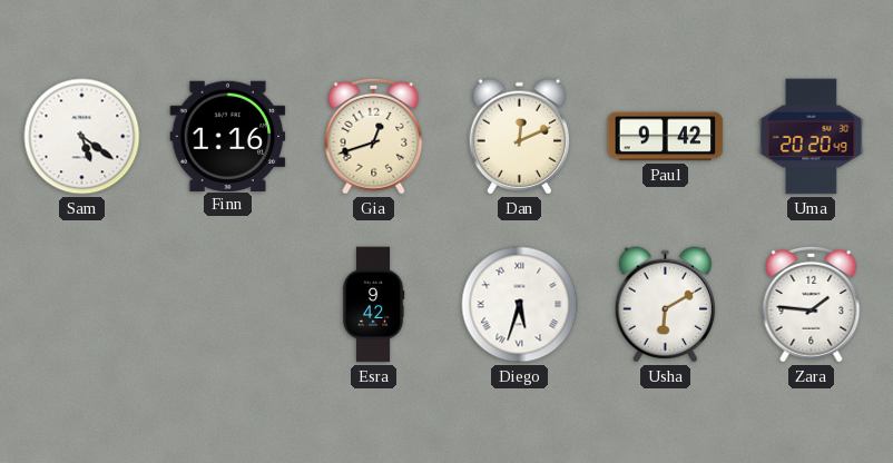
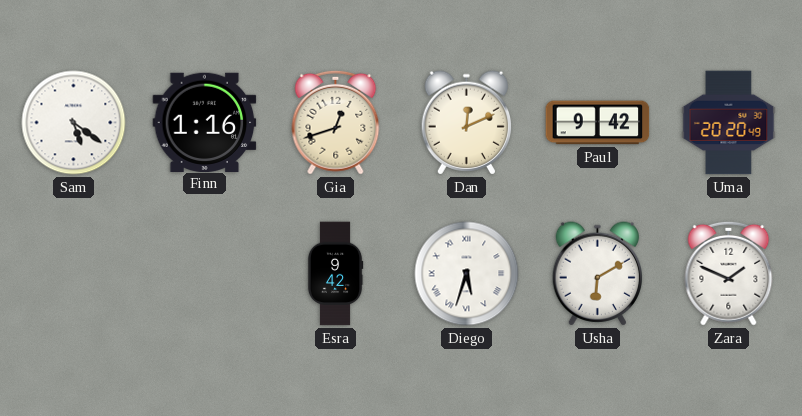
Zara: 1:46 -> 1:49 (729, 273)
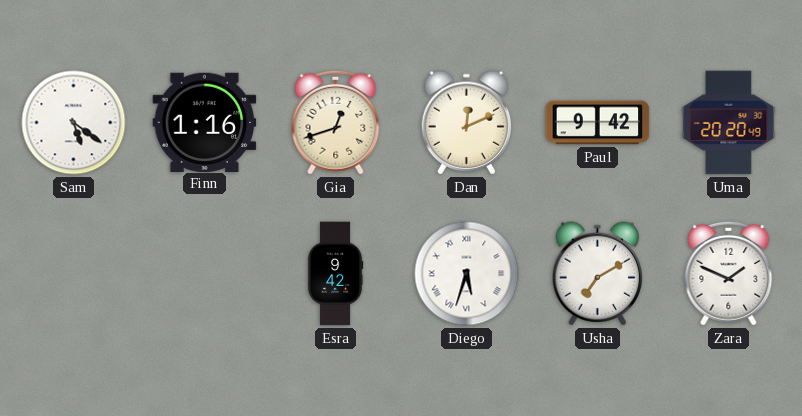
Usha: 6:10 -> 7:10 (598, 274)
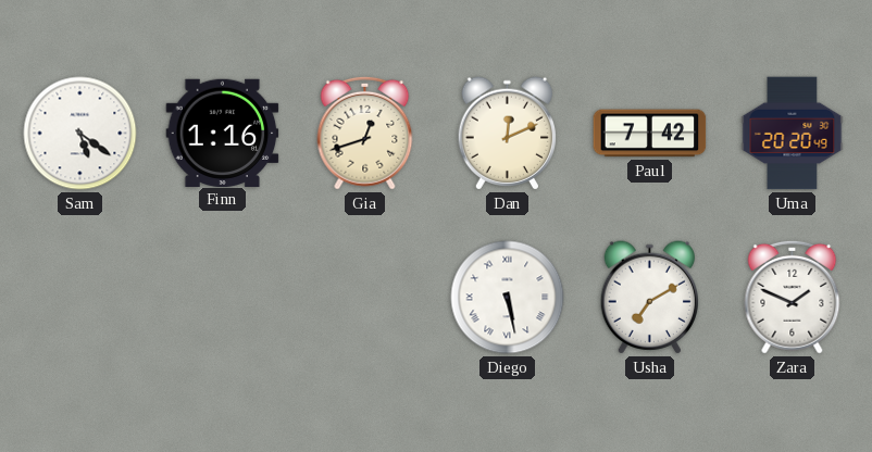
Paul: 9:42 -> 7:42 (650, 134)
Esra: 9:42 -> none (335, 274)
Diego: 5:33 -> 5:28 (508, 298)
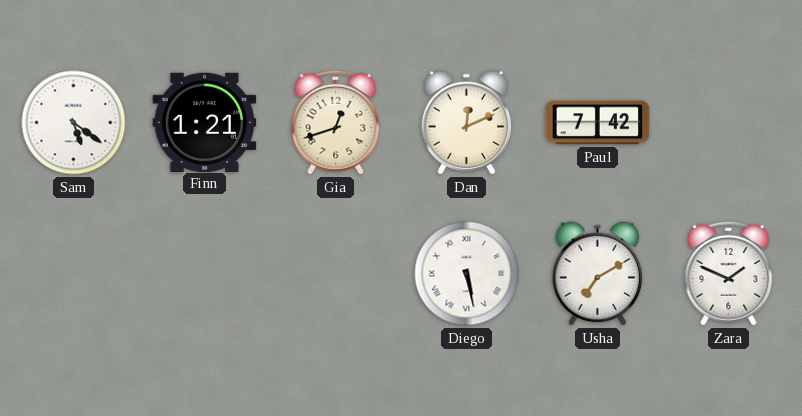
Finn: 1:16 -> 1:21 (205, 122)
Uma: 20:20 -> none (793, 134)
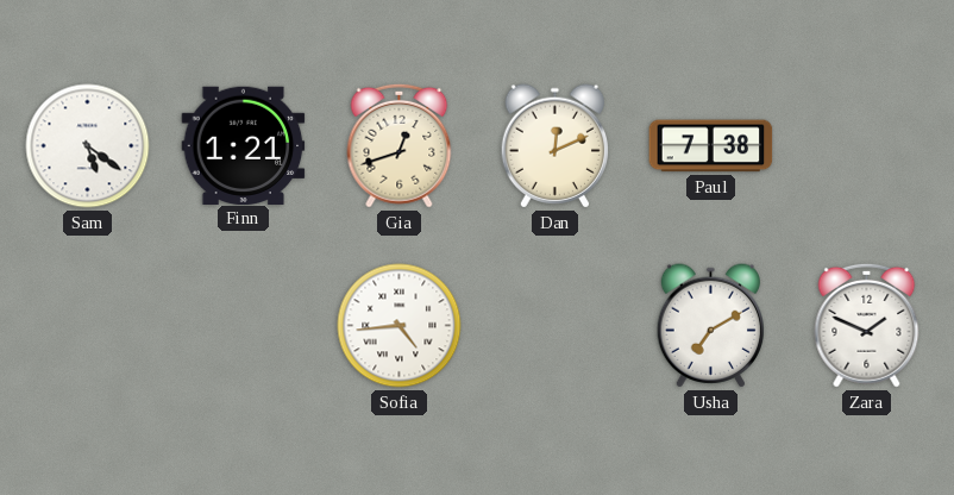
Paul: 7:42 -> 7:38 (711, 146)
Sofia: none -> 4:44 (400, 326)
Diego: 5:28 -> none (467, 274)
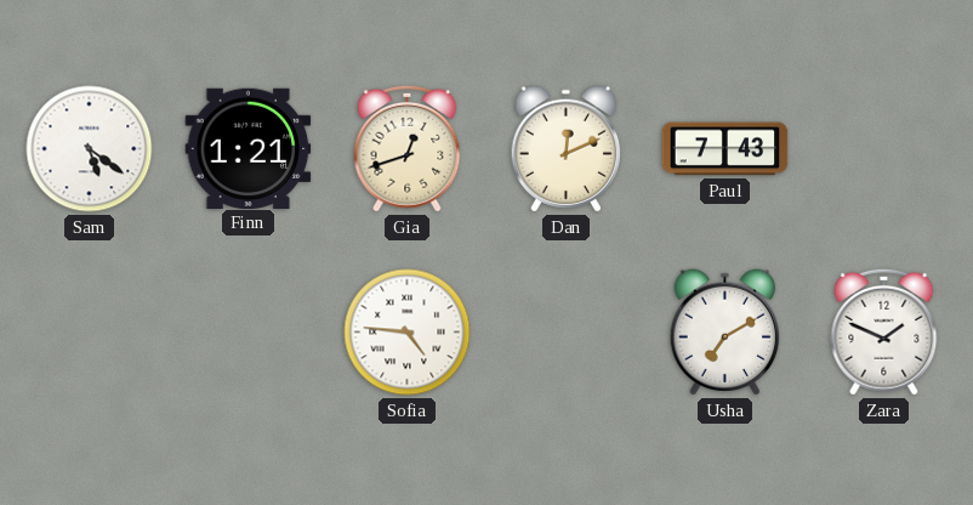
Paul: 7:38 -> 7:43 (726, 149)
Sofia: 4:44 -> 4:46 (408, 333)
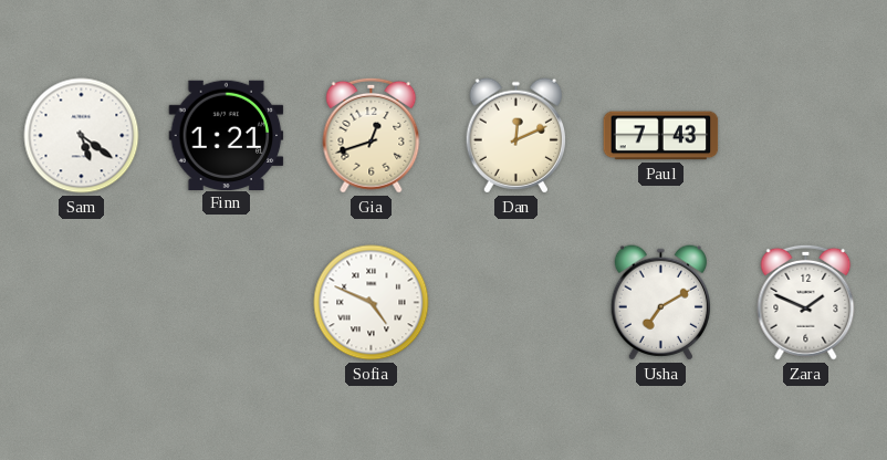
Sofia: 4:46 -> 4:49 (372, 303)
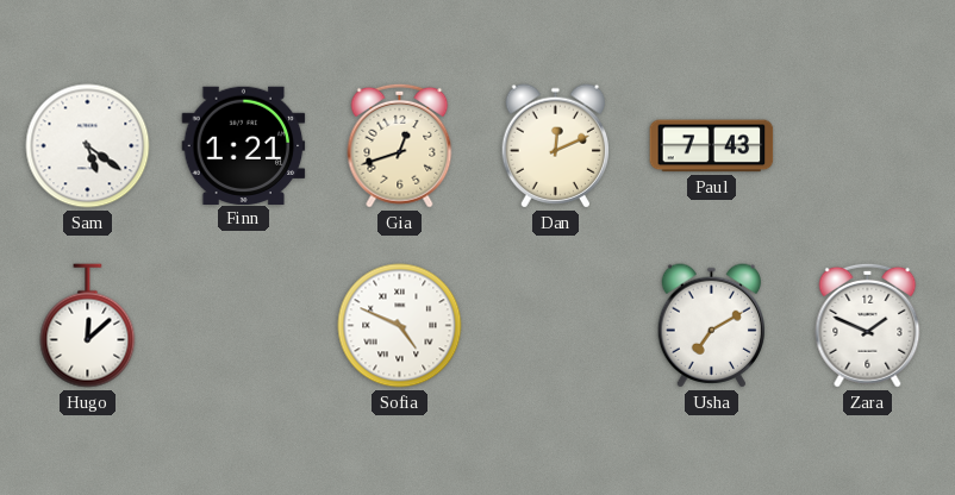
Hugo: none -> 12:08 (88, 326)
